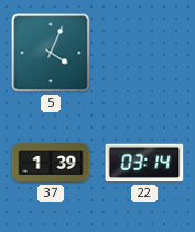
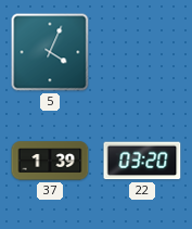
22: 03:14 -> 03:20 (142, 161)
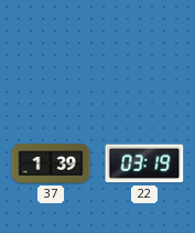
5: 4:04 -> none (50, 52)
22: 03:20 -> 03:19 (144, 163)
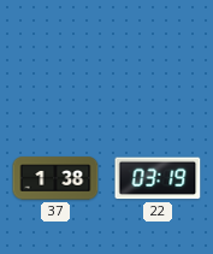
37: 1:39 -> 1:38 (55, 178)
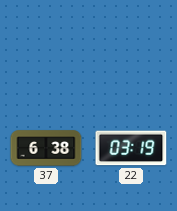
37: 1:38 -> 6:38 (46, 148)
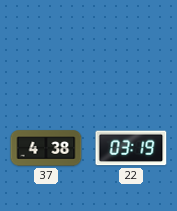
37: 6:38 -> 4:38 (46, 148)
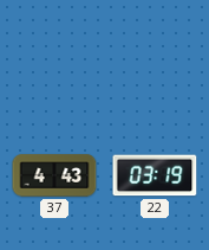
37: 4:38 -> 4:43 (54, 175)
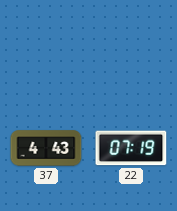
22: 03:19 -> 07:19 (131, 148)
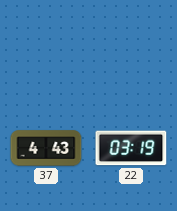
22: 07:19 -> 03:19 (131, 148)
